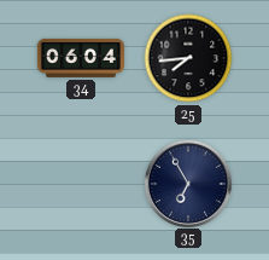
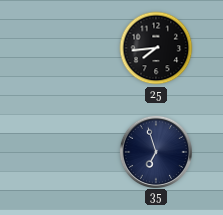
34: 06:04 -> none (81, 58)
35: 6:55 -> 6:57 (155, 151)
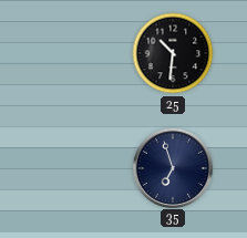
25: 7:44 -> 10:31 (173, 53)
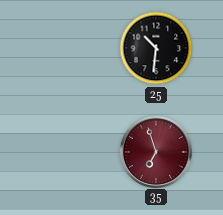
35 dial: navy -> burgundy (155, 151)
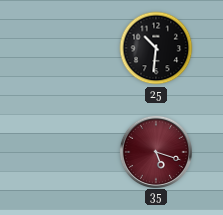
35: 6:57 -> 5:18 (155, 151)
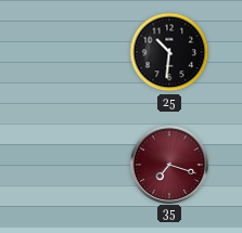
35: 5:18 -> 7:18 (168, 164)
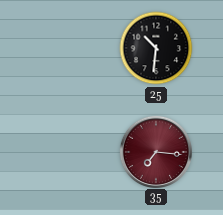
35: 7:18 -> 7:16 (155, 151)
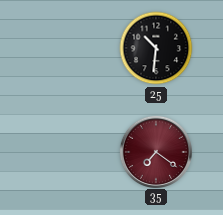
35: 7:16 -> 7:21 (155, 151)
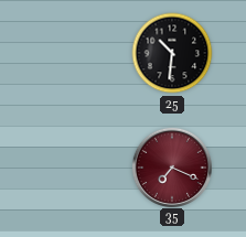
35: 7:21 -> 7:19 (171, 166)
